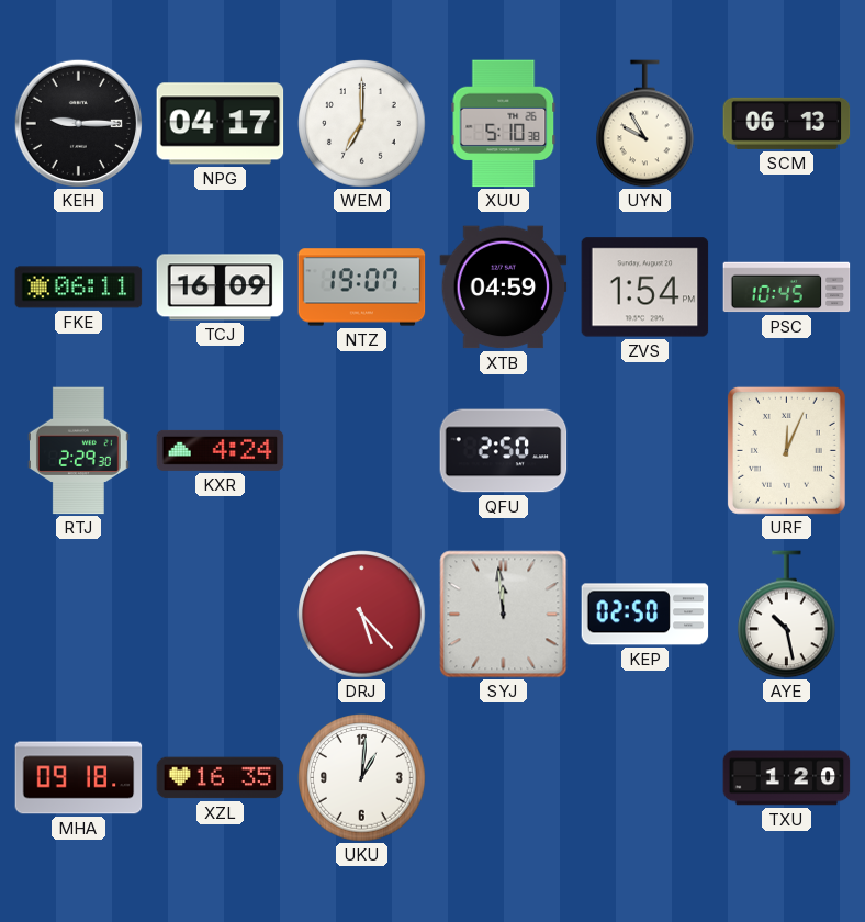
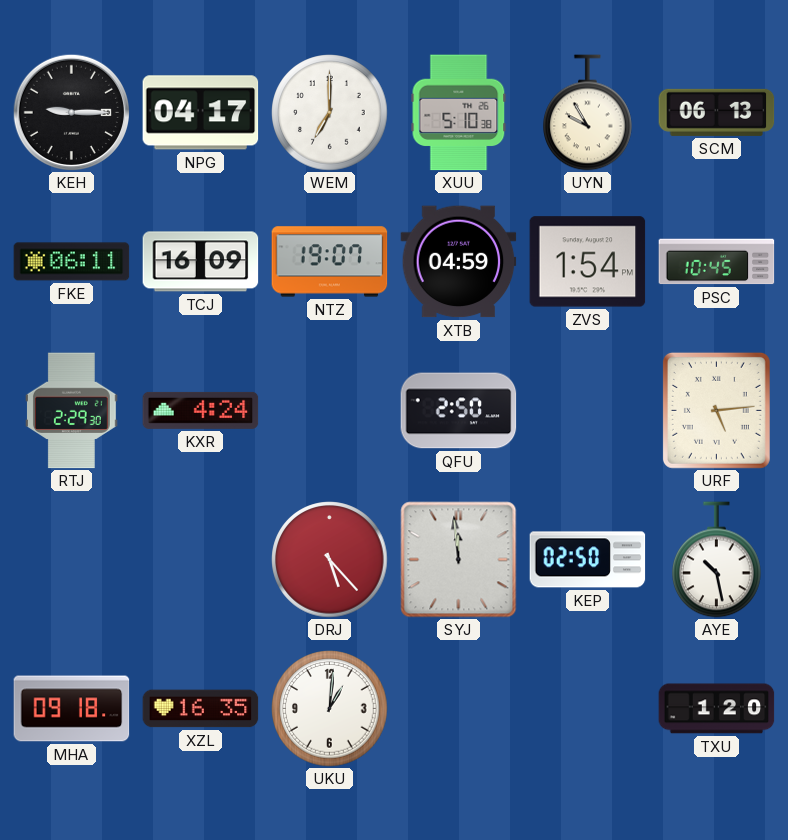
URF: 12:04 -> 5:14 (716, 410)
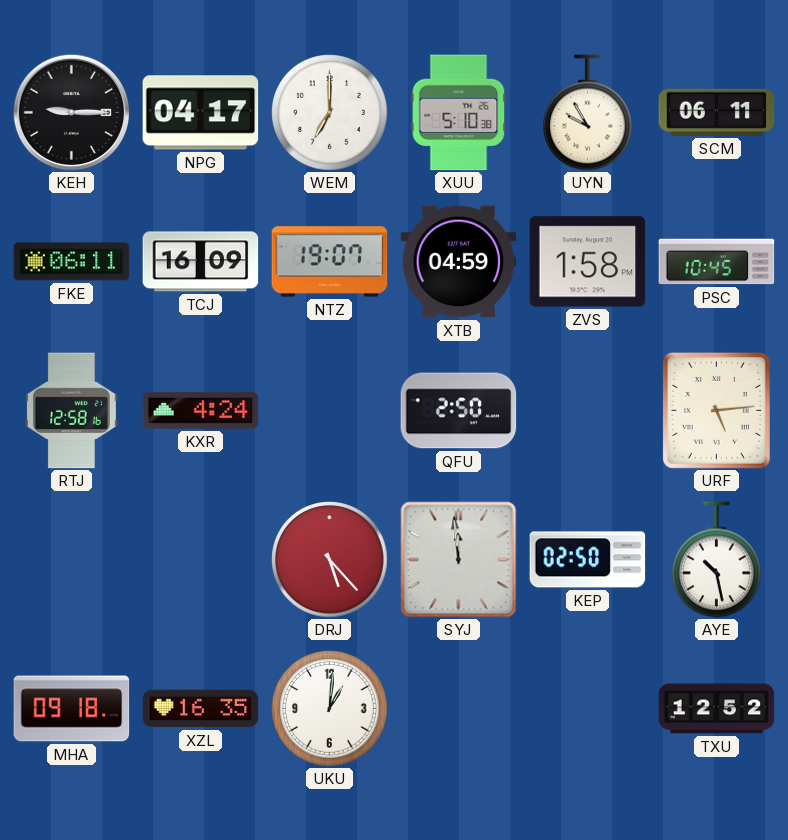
SCM: 06:13 -> 06:11 (717, 112)
ZVS: 1:54 -> 1:58 (588, 262)
RTJ: 2:29 -> 12:58 (71, 411)
TXU: 1:20 -> 12:52 (717, 709)
